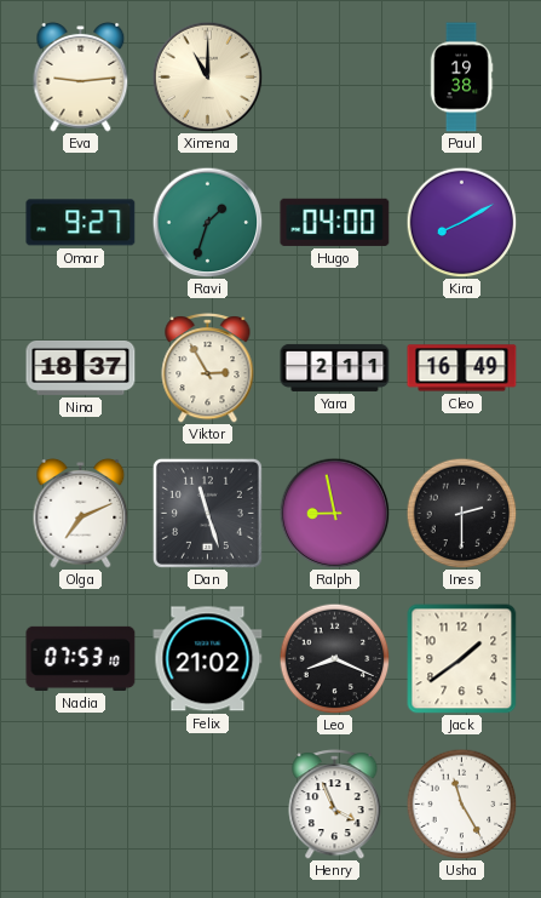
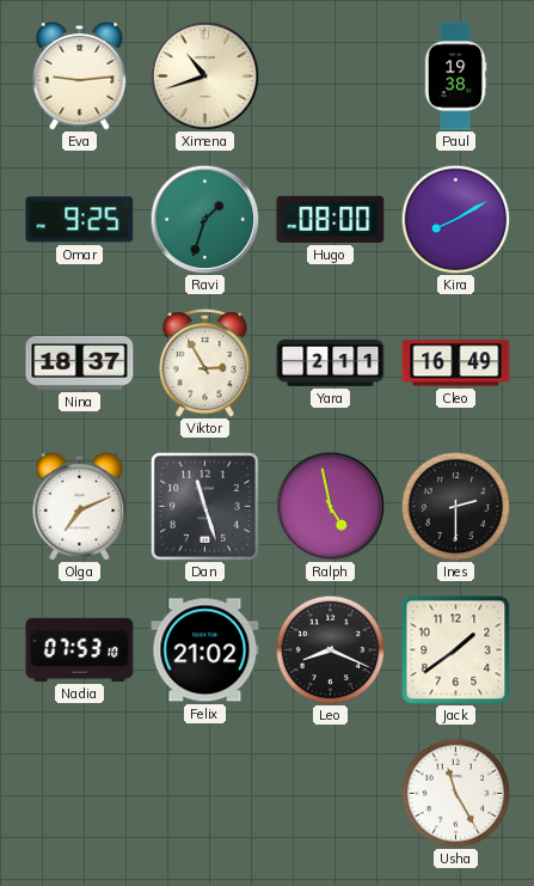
Ximena: 11:00 -> 10:42 (204, 75)
Omar: 9:27 -> 9:25 (80, 220)
Hugo: 04:00 -> 08:00 (331, 219)
Ralph: 8:58 -> 4:58 (330, 506)
Henry: 3:56 -> none (335, 805)
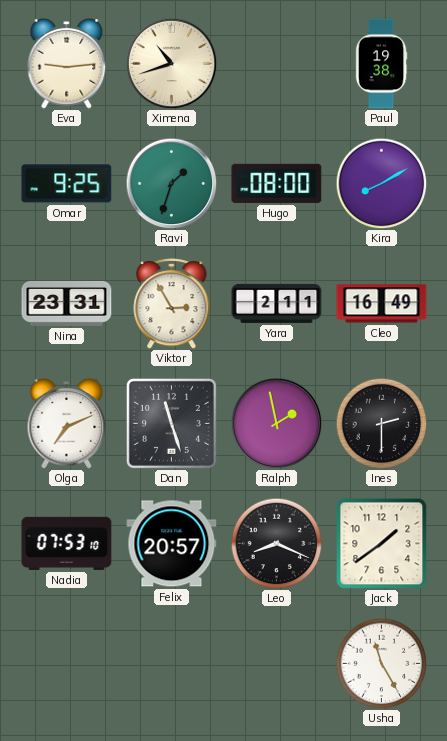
Nina: 18:37 -> 23:31 (67, 303)
Ralph: 4:58 -> 1:58 (276, 423)
Felix: 21:02 -> 20:57 (172, 544)
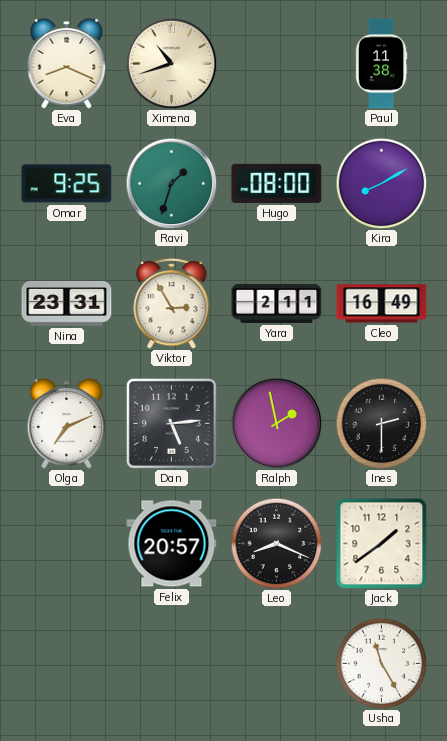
Eva: 9:14 -> 8:19 (67, 63)
Paul: 19:38 -> 11:38 (381, 64)
Dan: 11:27 -> 5:14 (171, 423)
Nadia: 07:53 -> none (67, 543)
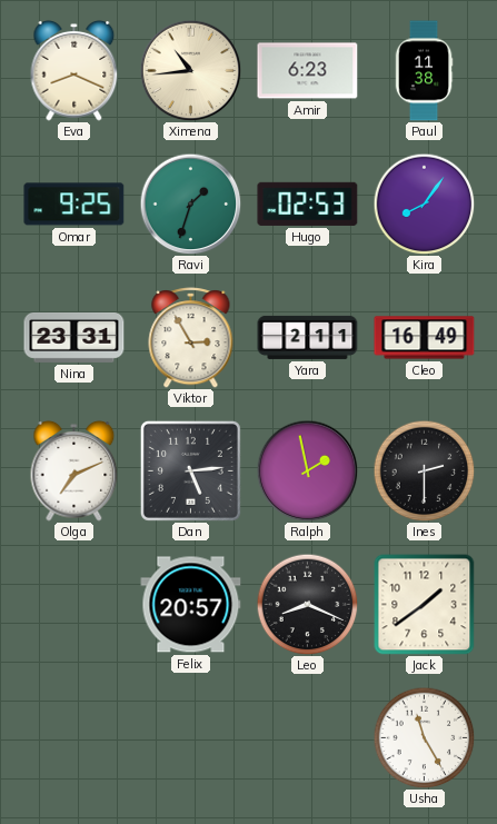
Ximena: 10:42 -> 10:44 (190, 70)
Amir: none -> 6:23 (308, 71)
Hugo: 08:00 -> 02:53 (308, 203)
Kira: 8:10 -> 8:06 (424, 203)
